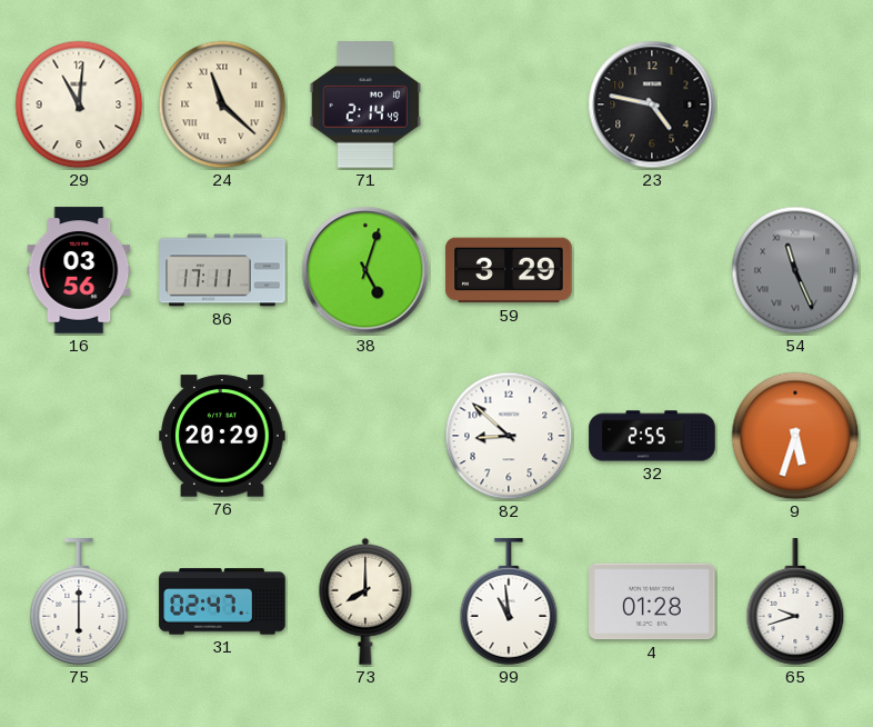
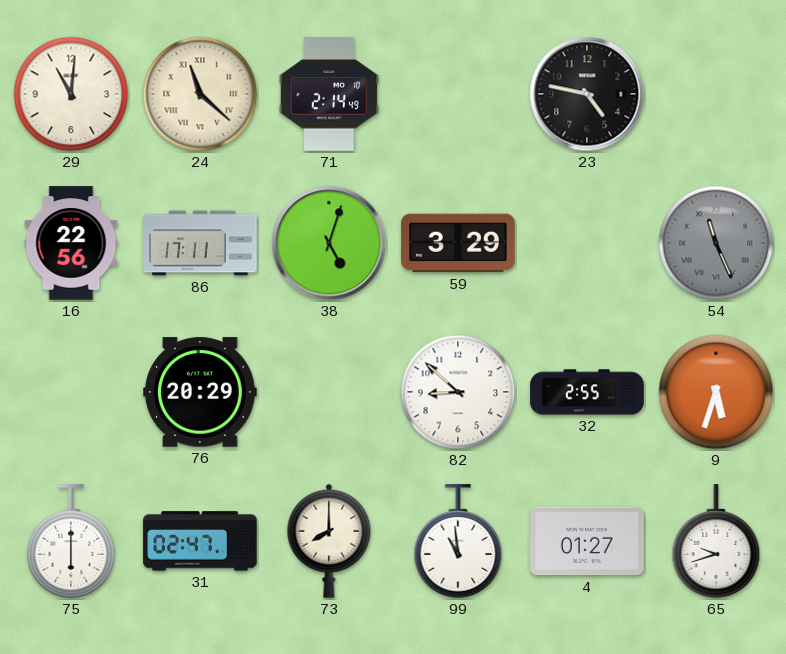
16: 03:56 -> 22:56 (71, 243)
4: 01:28 -> 01:27 (587, 541)
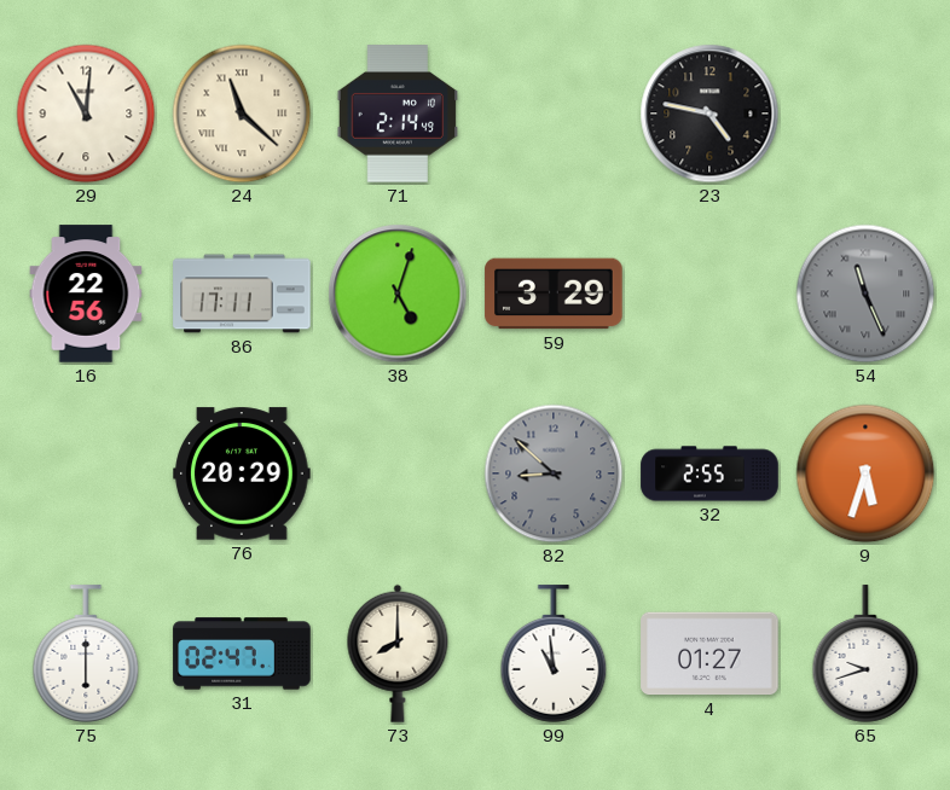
82 dial: white -> grey (554, 474)
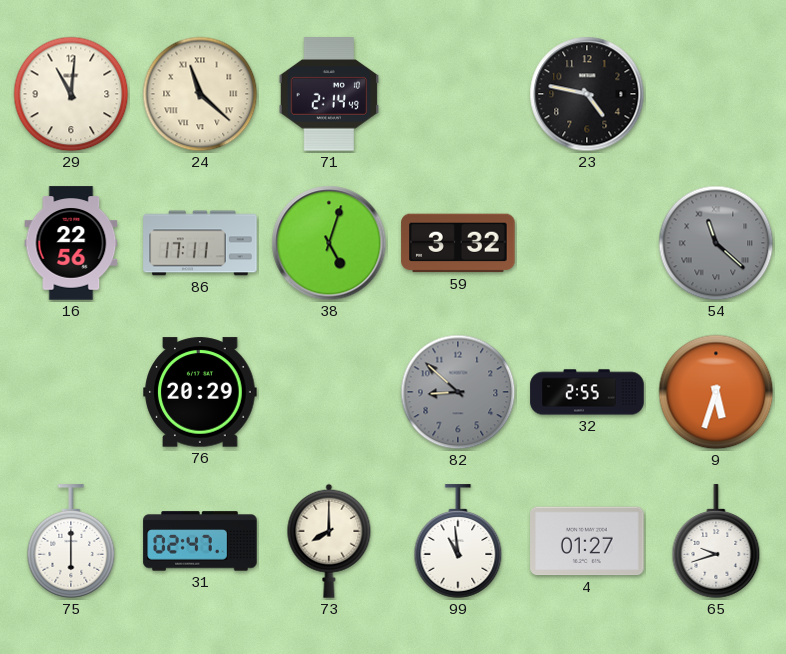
59: 3:29 -> 3:32 (458, 243)
54: 11:26 -> 11:22 (716, 243)
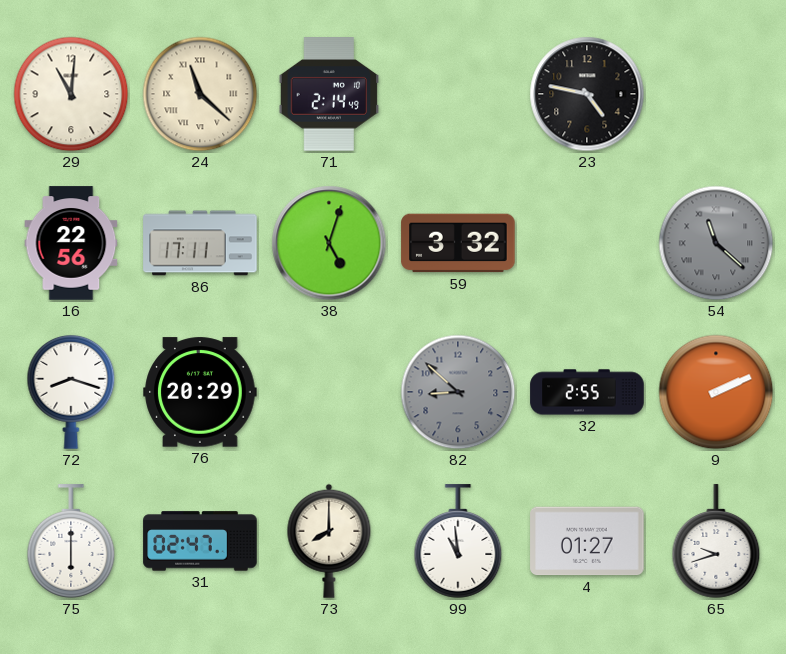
72: none -> 8:18 (71, 392)
9: 5:33 -> 2:11 (716, 392)
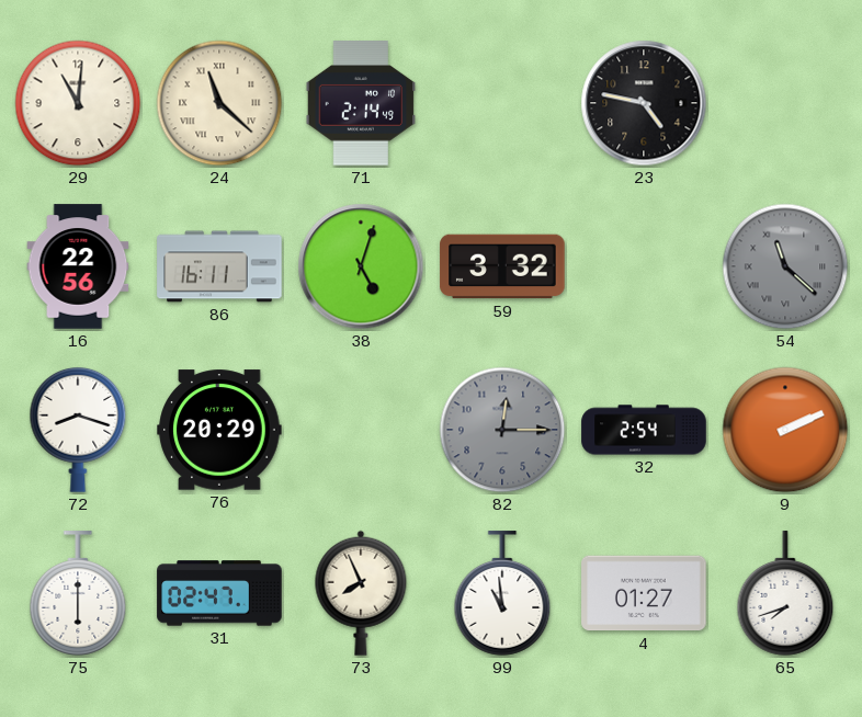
86: 17:11 -> 16:11 (219, 266)
82: 8:52 -> 12:15 (502, 430)
32: 2:55 -> 2:54 (644, 430)
73: 8:00 -> 7:56 (361, 593)
65: 9:42 -> 7:42 (785, 593)
